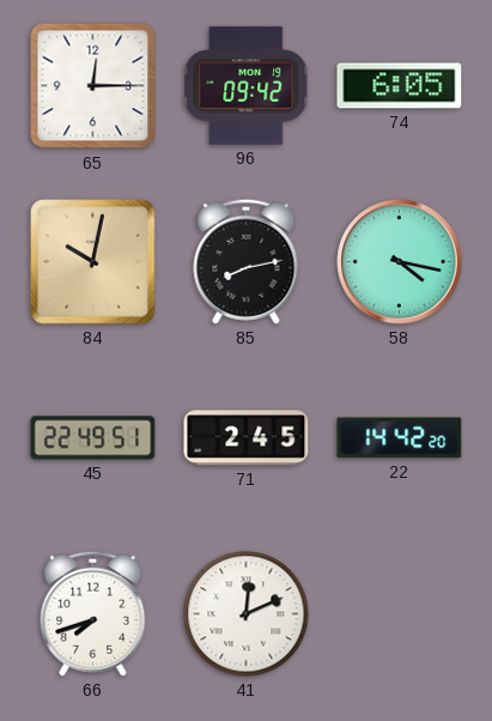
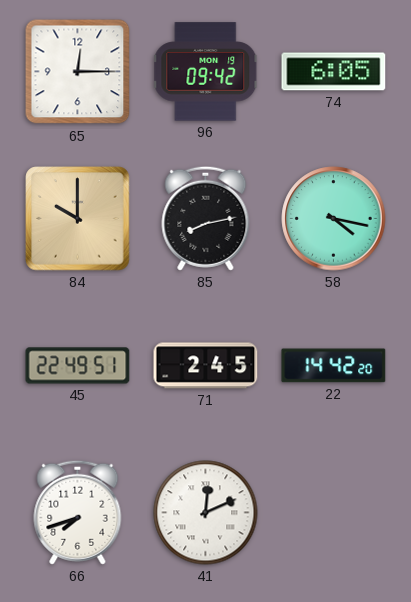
84: 10:02 -> 10:00 (78, 219)
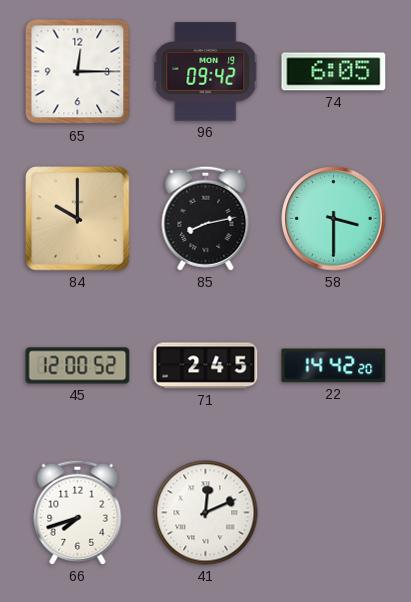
58: 4:17 -> 3:30 (334, 219)
45: 22:49 -> 12:00 (78, 366)
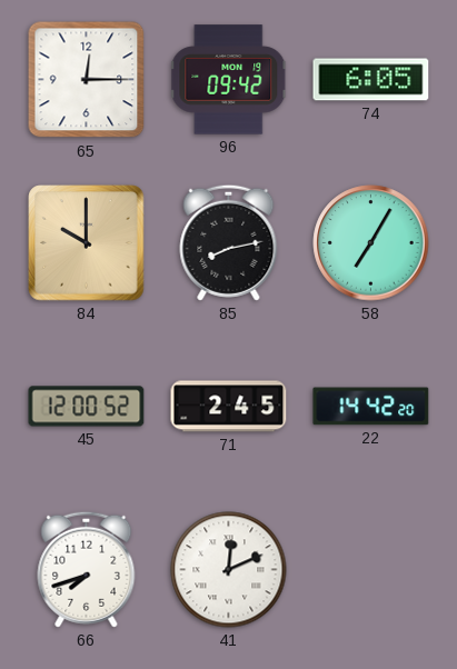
58: 3:30 -> 7:05 (371, 243)
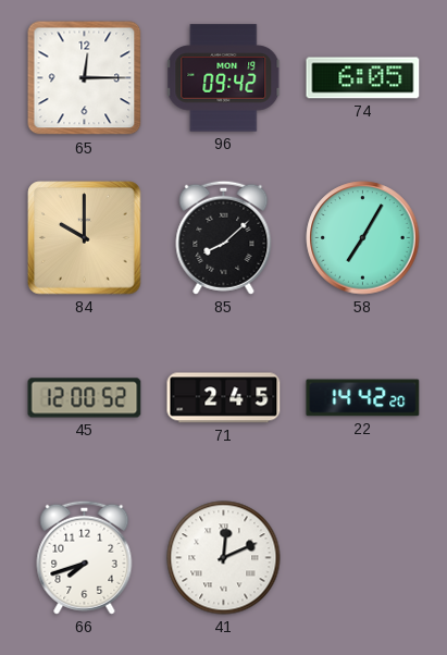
85: 8:13 -> 8:08 (224, 237)
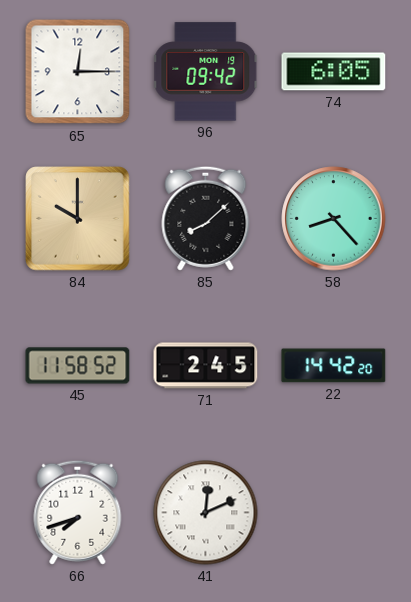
58: 7:05 -> 8:23 (334, 219)
45: 12:00 -> 11:58 (78, 366)
